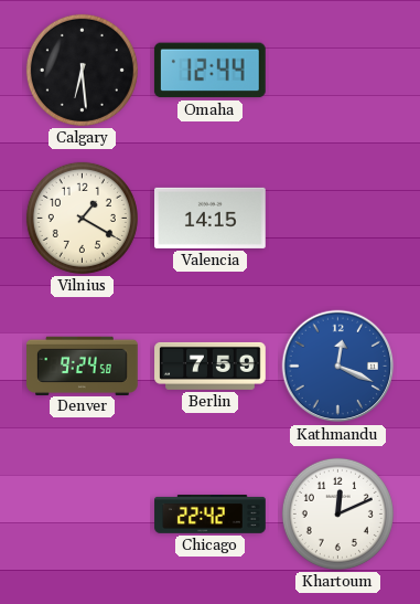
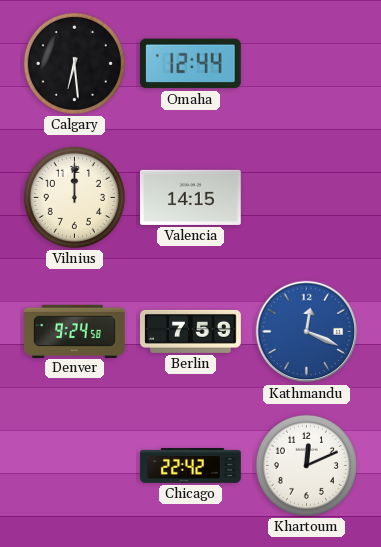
Vilnius: 1:20 -> 12:00 (74, 197)
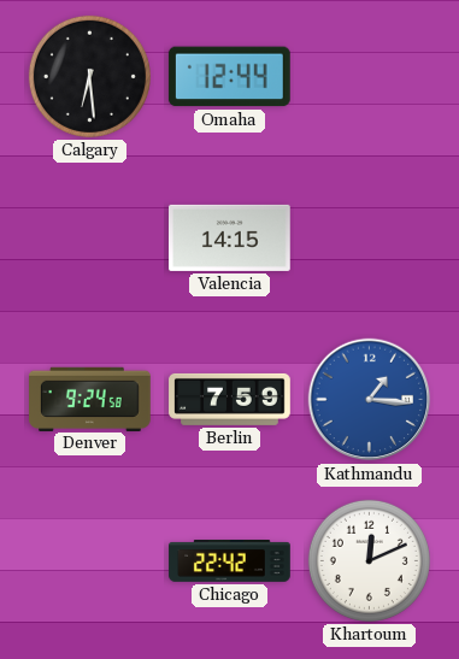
Vilnius: 12:00 -> none (74, 197)
Kathmandu: 12:19 -> 1:16 (370, 400)
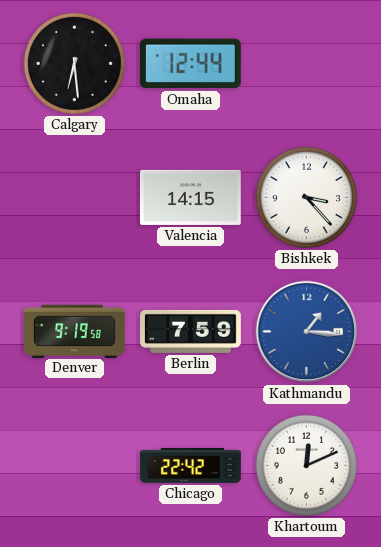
Bishkek: none -> 3:23 (306, 197)
Denver: 9:24 -> 9:19 (75, 331)
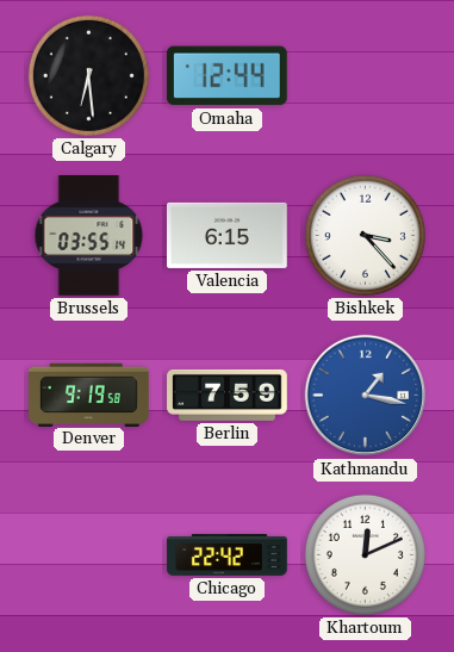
Brussels: none -> 03:55 (89, 236)
Valencia: 14:15 -> 6:15 (228, 235)
Kathmandu: 1:16 -> 1:17 (366, 396)
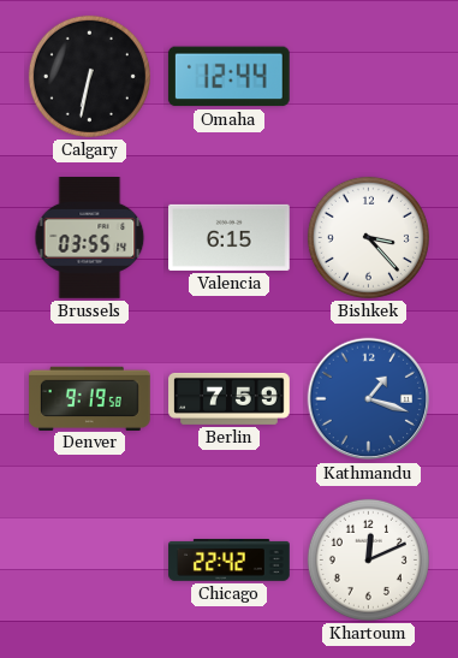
Calgary: 6:29 -> 6:32 (89, 76)
Kathmandu: 1:17 -> 1:18 (369, 399)
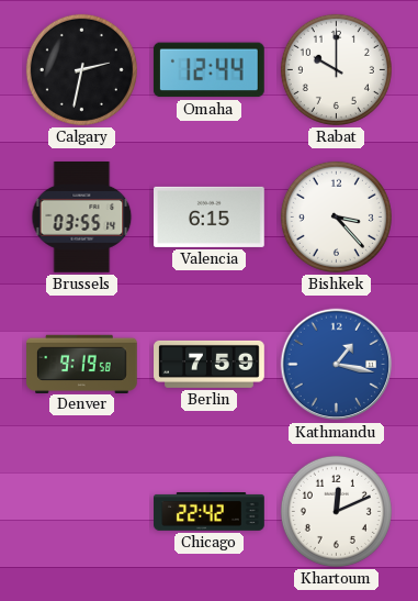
Calgary: 6:32 -> 2:32 (81, 69)
Rabat: none -> 10:00 (336, 69)
Kathmandu: 1:18 -> 1:17 (337, 365)
